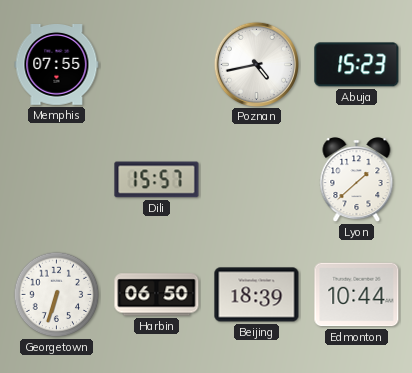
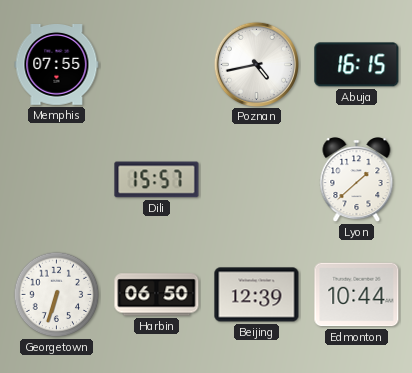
Abuja: 15:23 -> 16:15 (357, 65)
Beijing: 18:39 -> 12:39 (257, 295)
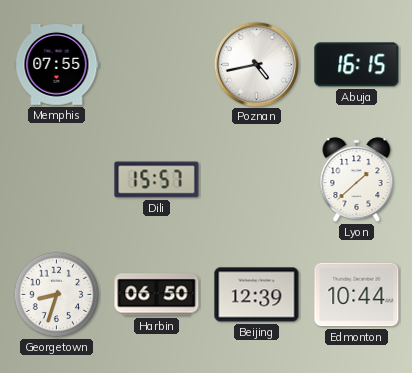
Georgetown: 6:33 -> 8:33 (57, 295)
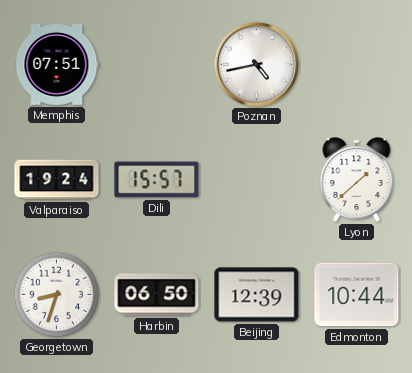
Memphis: 07:55 -> 07:51 (57, 65)
Abuja: 16:15 -> none (357, 65)
Valparaiso: none -> 19:24 (57, 180)
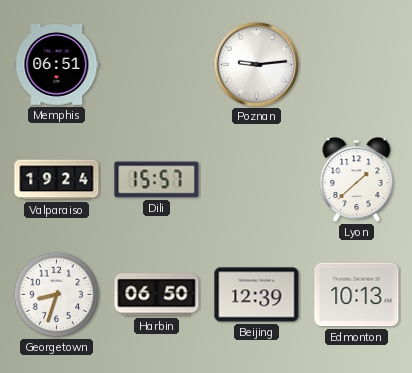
Memphis: 07:51 -> 06:51 (57, 65)
Poznan: 4:43 -> 9:14 (256, 64)
Edmonton: 10:44 -> 10:13 (357, 295)
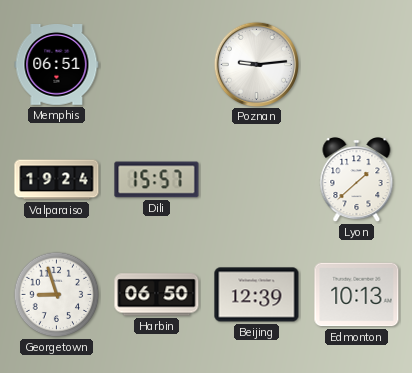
Georgetown: 8:33 -> 8:57 (57, 295)
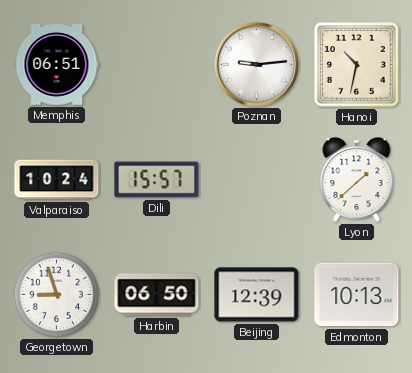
Hanoi: none -> 10:32 (357, 65)
Valparaiso: 19:24 -> 10:24 (57, 180)
